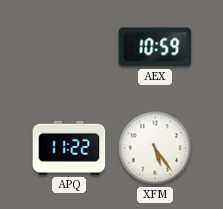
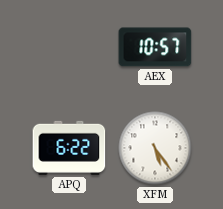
AEX: 10:59 -> 10:57 (155, 47)
APQ: 11:22 -> 6:22 (69, 148)
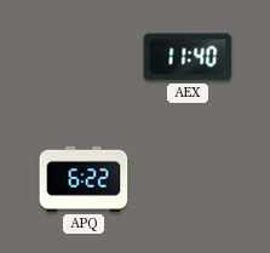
AEX: 10:57 -> 11:40 (188, 57)
XFM: 5:24 -> none (155, 148)
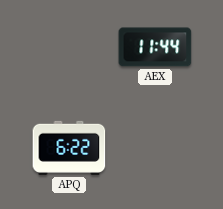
AEX: 11:40 -> 11:44 (155, 47)
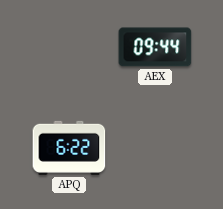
AEX: 11:44 -> 09:44 (155, 47)
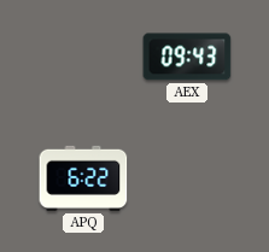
AEX: 09:44 -> 09:43 (187, 57)
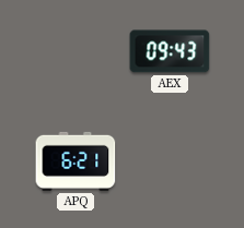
APQ: 6:22 -> 6:21 (75, 161)
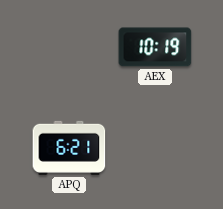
AEX: 09:43 -> 10:19 (155, 47)
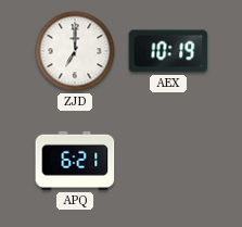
ZJD: none -> 7:00 (75, 51)
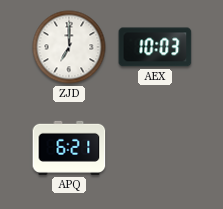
AEX: 10:19 -> 10:03 (155, 47)
